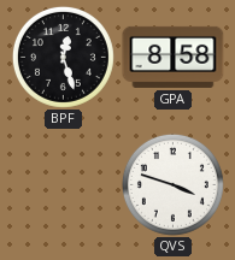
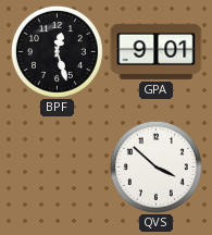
GPA: 8:58 -> 9:01 (157, 51)
QVS: 3:48 -> 3:52 (155, 166)
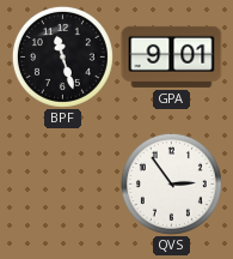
BPF: 12:27 -> 11:27 (62, 56)
QVS: 3:52 -> 2:54 (171, 183)
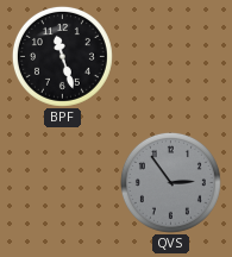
GPA: 9:01 -> none (172, 56)
QVS dial: white -> grey (170, 182)
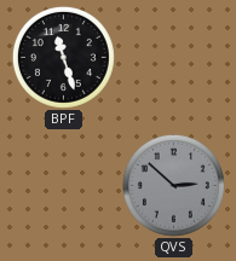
QVS: 2:54 -> 2:52 (173, 185)
